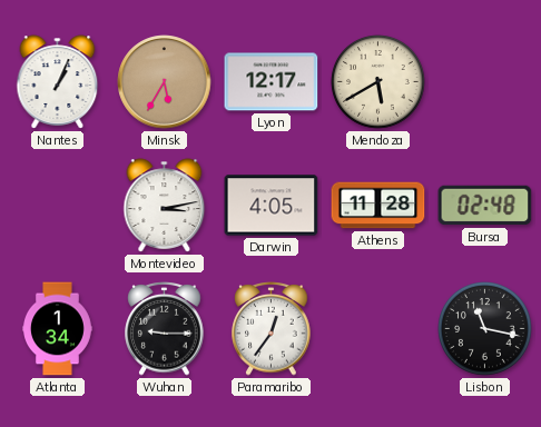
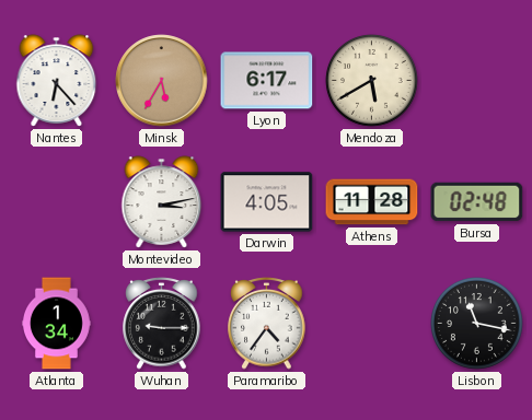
Nantes: 1:04 -> 6:23 (57, 81)
Lyon: 12:17 -> 6:17 (267, 81)
Paramaribo: 12:36 -> 4:36 (267, 324)
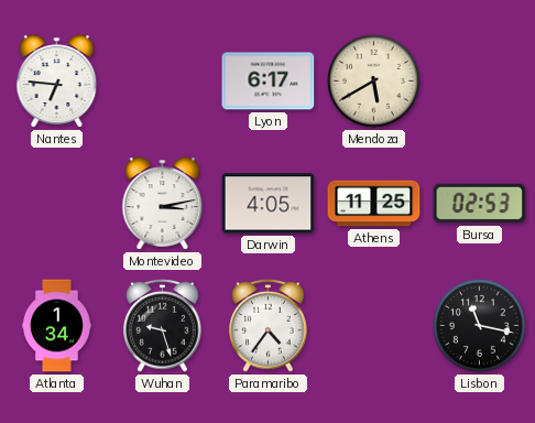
Nantes: 6:23 -> 6:46 (57, 82)
Minsk: 5:35 -> none (162, 81)
Athens: 11:28 -> 11:25 (374, 204)
Bursa: 02:48 -> 02:53 (480, 204)
Wuhan: 9:15 -> 9:27 (163, 326)
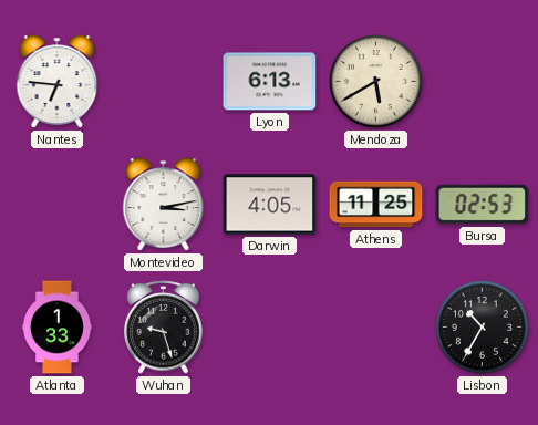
Lyon: 6:17 -> 6:13 (270, 82)
Atlanta: 1:34 -> 1:33 (58, 328)
Paramaribo: 4:36 -> none (269, 326)
Lisbon: 11:17 -> 10:35 (483, 328)
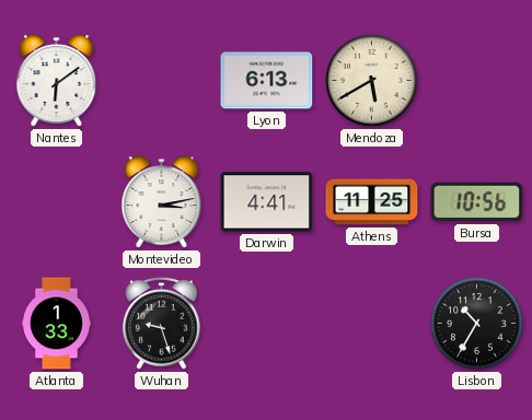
Nantes: 6:46 -> 6:09 (57, 81)
Darwin: 4:05 -> 4:41 (267, 202)
Bursa: 02:53 -> 10:56 (477, 202)
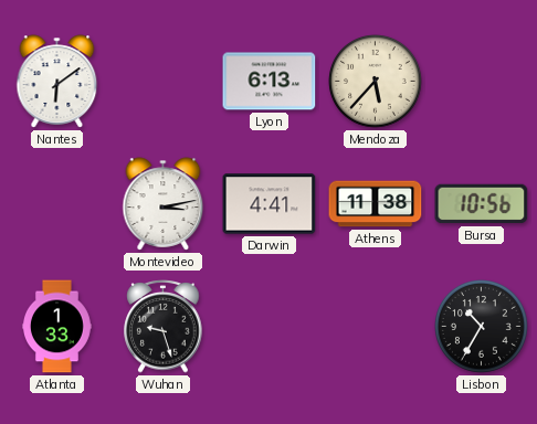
Mendoza: 5:40 -> 5:37 (376, 82)
Athens: 11:25 -> 11:38 (376, 204)
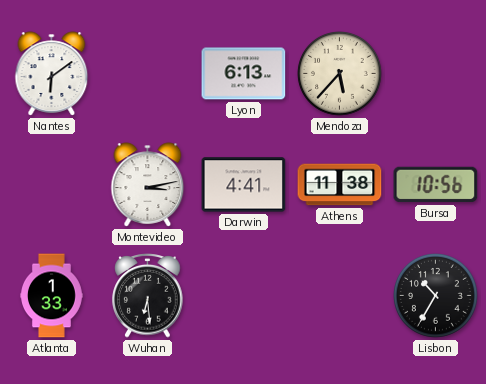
Wuhan: 9:27 -> 6:29 (148, 296)
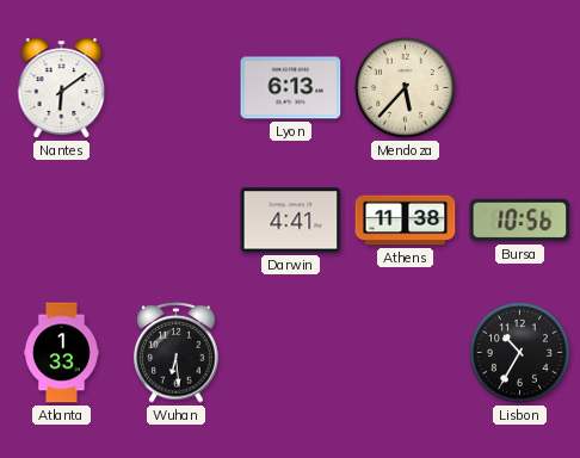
Montevideo: 3:13 -> none (148, 185)
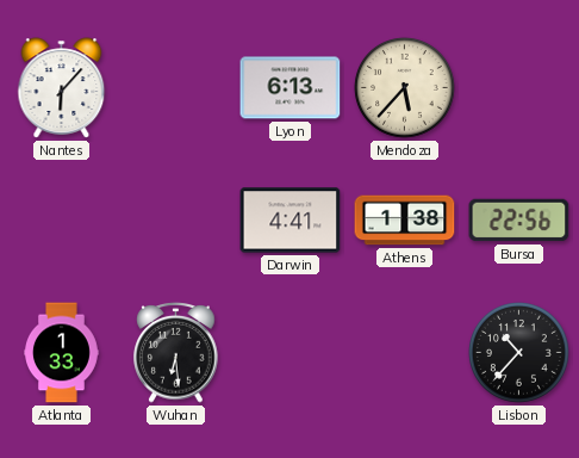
Nantes: 6:09 -> 6:07 (62, 88)
Athens: 11:38 -> 1:38 (405, 221)
Bursa: 10:56 -> 22:56 (519, 221)
Lisbon: 10:35 -> 10:37 (519, 353)
